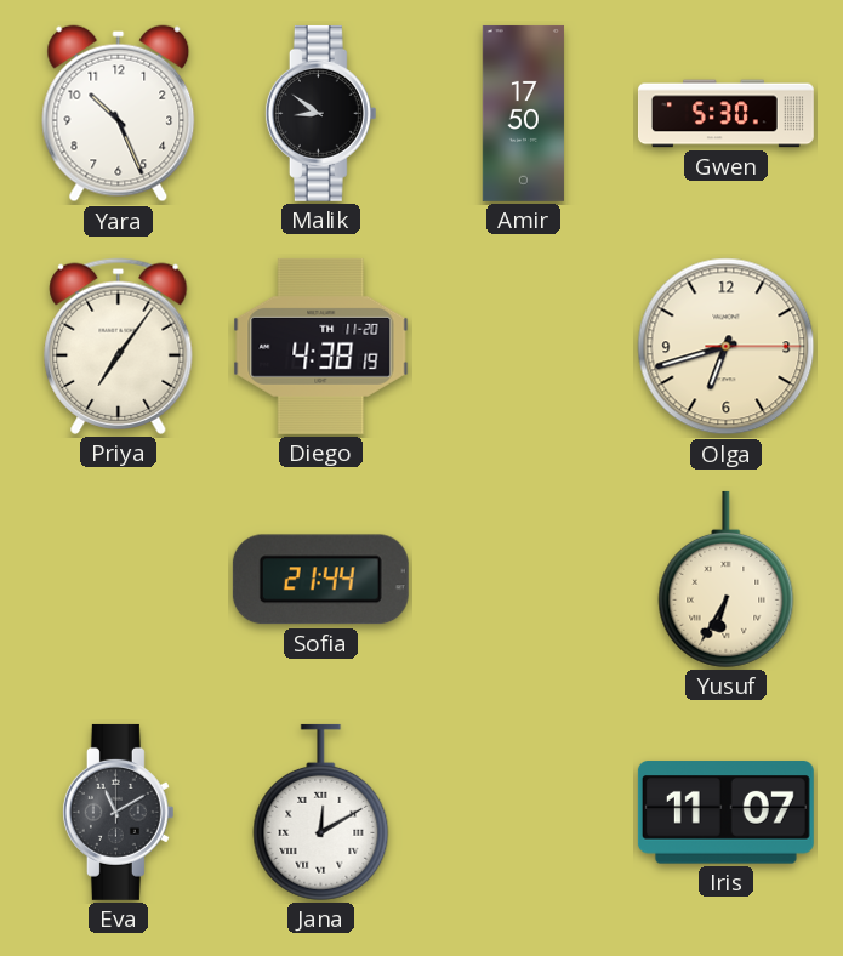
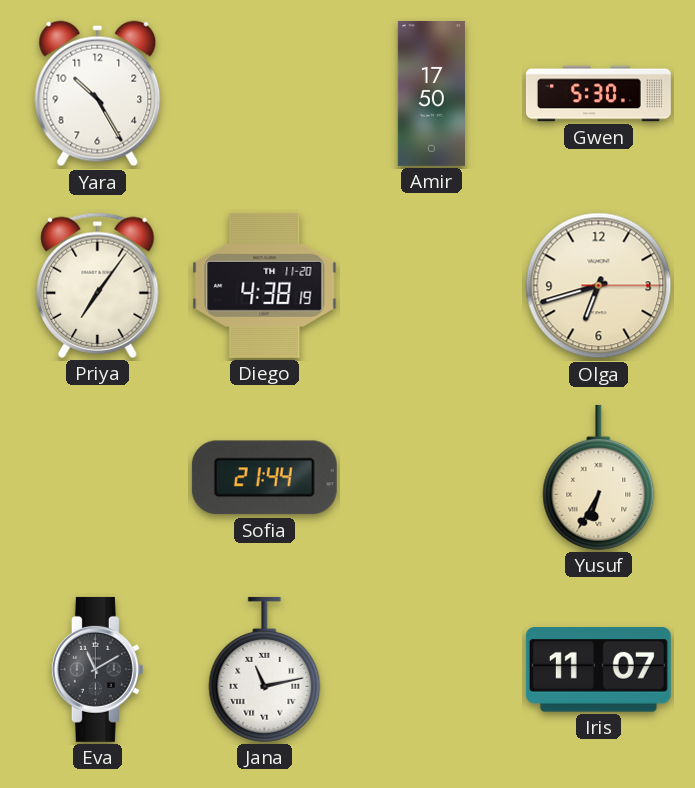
Yara: 10:26 -> 10:25 (98, 94)
Malik: 8:51 -> none (320, 113)
Jana: 12:10 -> 11:13 (265, 669)
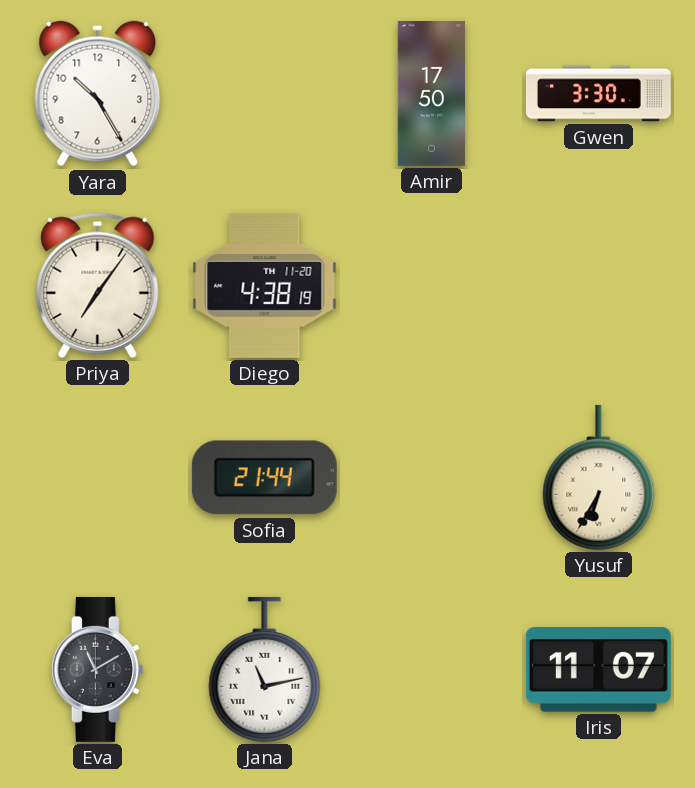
Gwen: 5:30 -> 3:30 (598, 94)
Olga: 6:42 -> none (599, 286)
